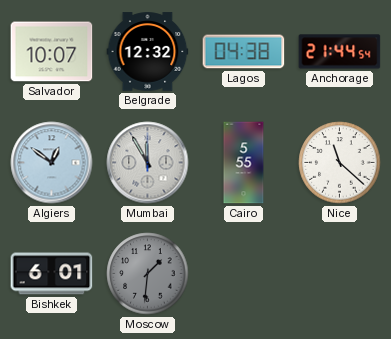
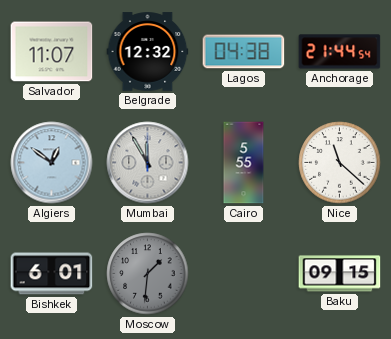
Salvador: 10:07 -> 11:07 (52, 52)
Baku: none -> 09:15 (340, 274)
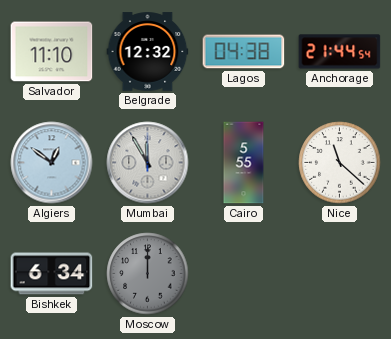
Salvador: 11:07 -> 11:10 (52, 52)
Bishkek: 6:01 -> 6:34 (52, 274)
Moscow: 1:31 -> 12:00 (148, 274)
Baku: 09:15 -> none (340, 274)
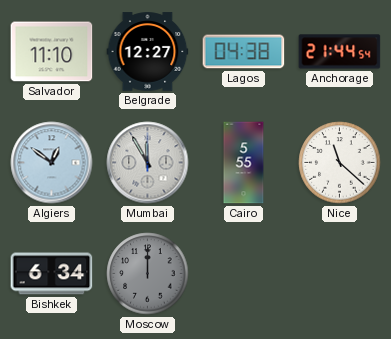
Belgrade: 12:32 -> 12:27 (148, 52)
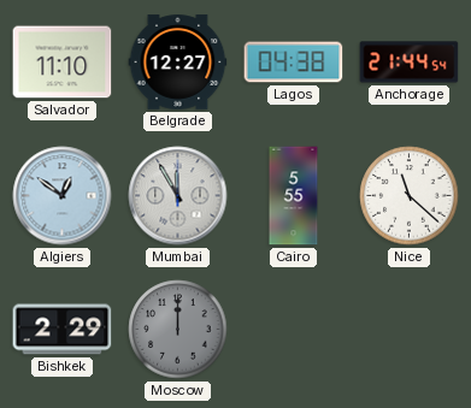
Bishkek: 6:34 -> 2:29 (63, 330)
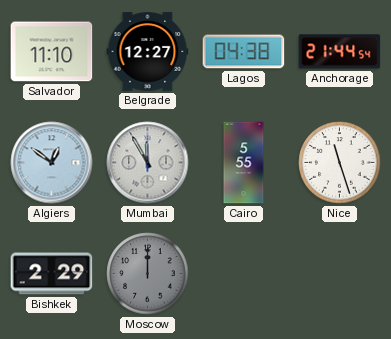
Nice: 11:22 -> 11:27 (340, 163)
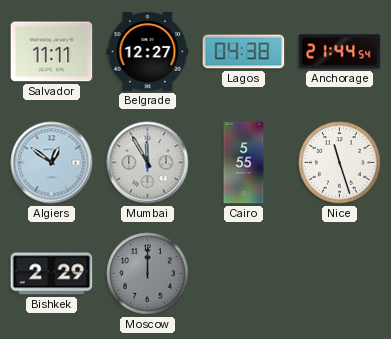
Salvador: 11:10 -> 11:11 (52, 52)
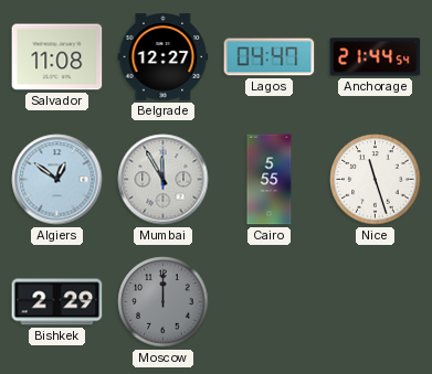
Salvador: 11:11 -> 11:08 (57, 57)
Lagos: 04:38 -> 04:47 (270, 57)
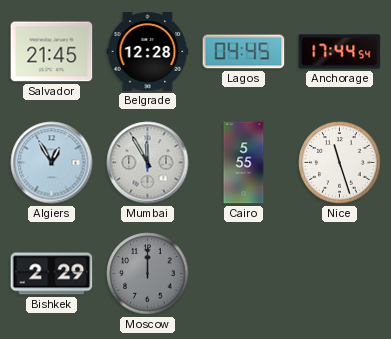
Salvador: 11:08 -> 21:45 (52, 52)
Belgrade: 12:27 -> 12:28 (148, 52)
Lagos: 04:47 -> 04:45 (244, 52)
Anchorage: 21:44 -> 17:44 (340, 52)
Algiers: 12:51 -> 12:55 (52, 163)
